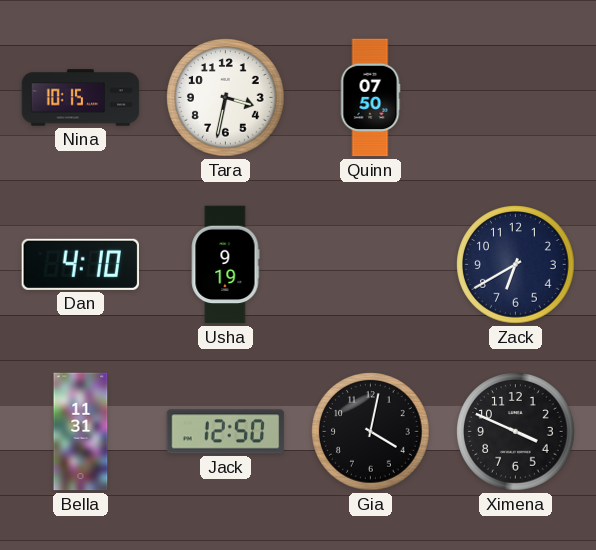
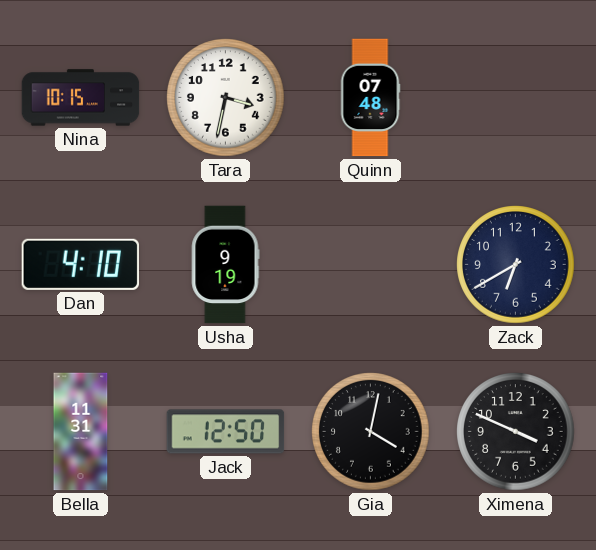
Quinn: 07:50 -> 07:48 (370, 98)
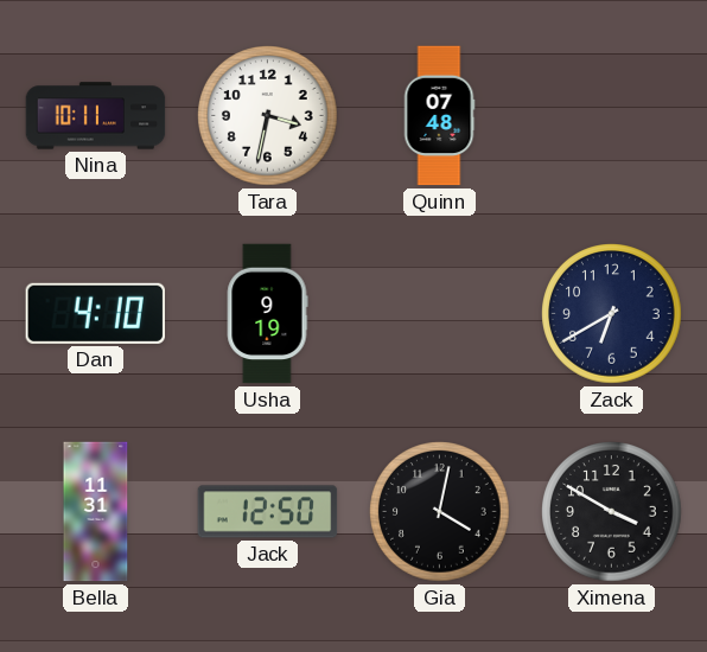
Nina: 10:15 -> 10:11 (96, 116)
Ximena: 3:49 -> 3:50 (612, 512)
